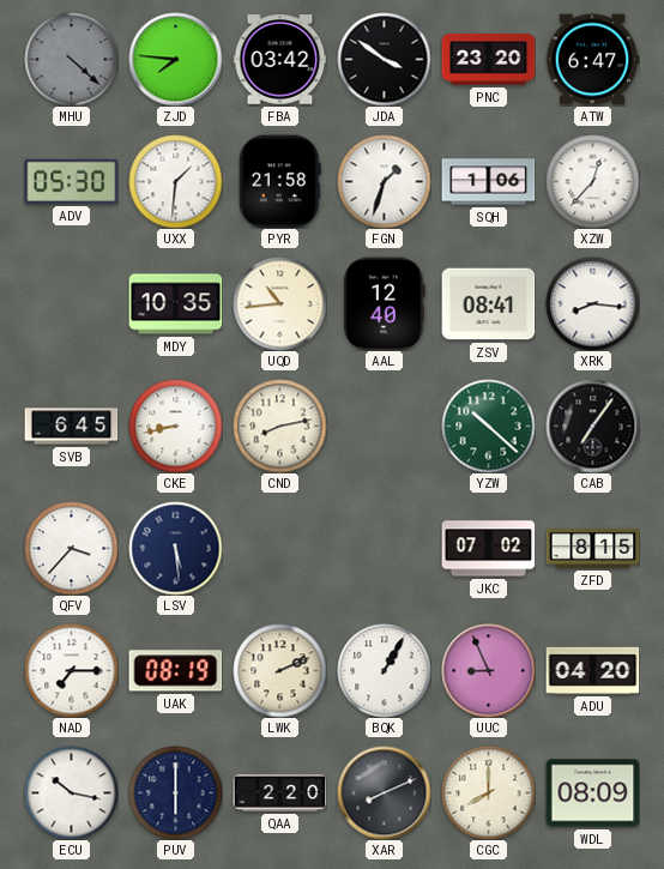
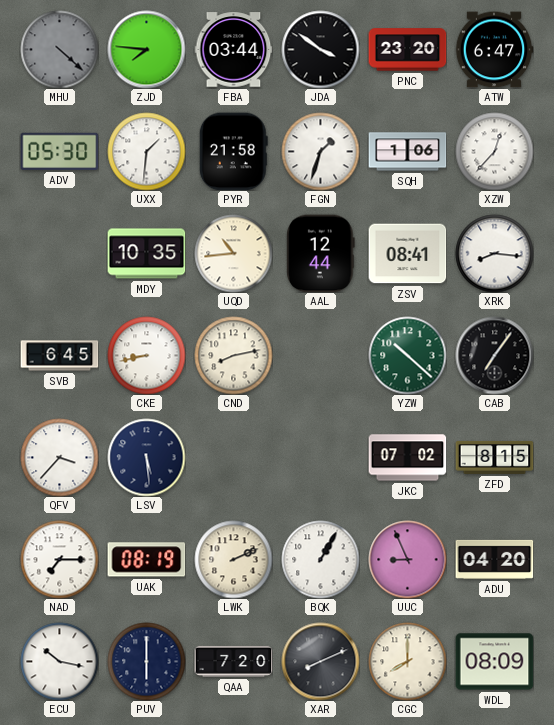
FBA: 03:42 -> 03:44 (233, 50)
AAL: 12:40 -> 12:44 (321, 253)
QAA: 2:20 -> 7:20 (233, 661)
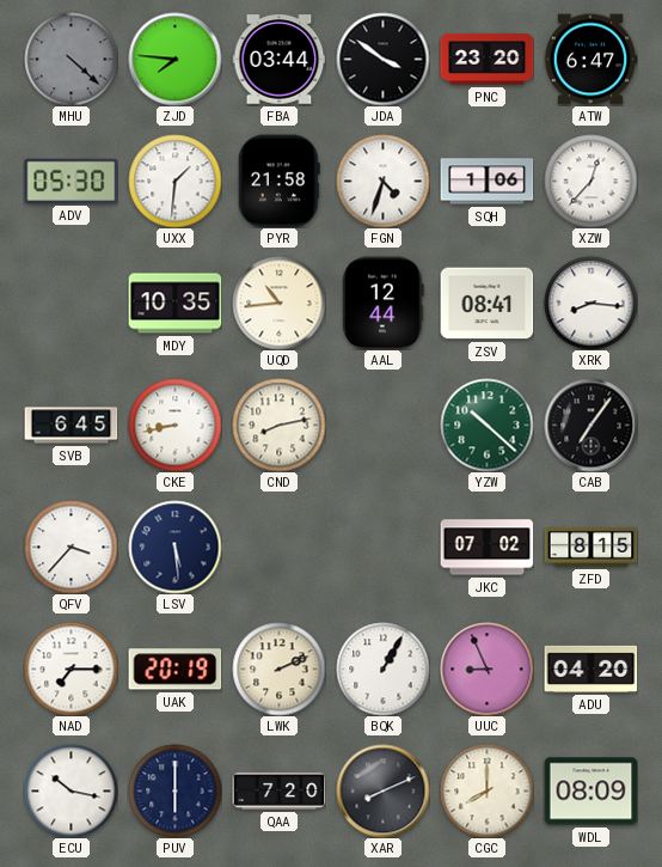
FGN: 1:33 -> 4:33 (382, 181)
UAK: 08:19 -> 20:19 (174, 670)
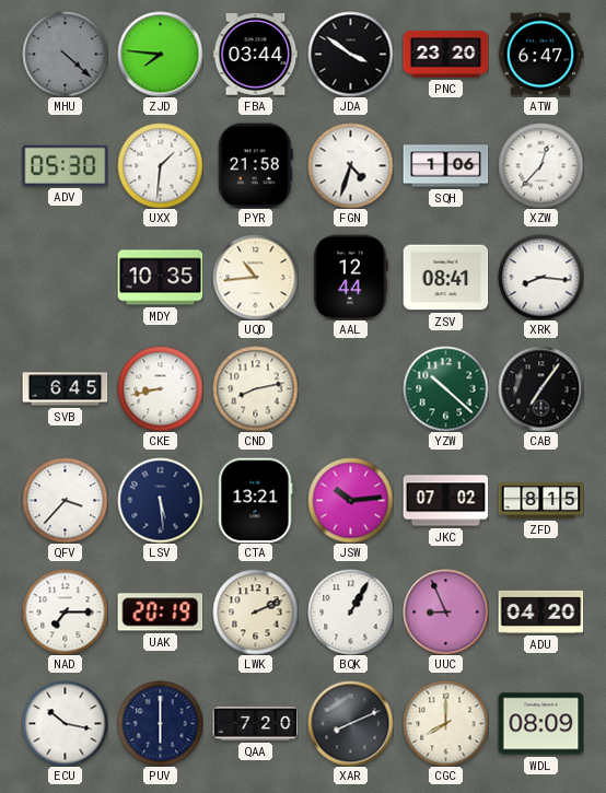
CTA: none -> 13:21 (255, 500)
JSW: none -> 10:14 (350, 500)
